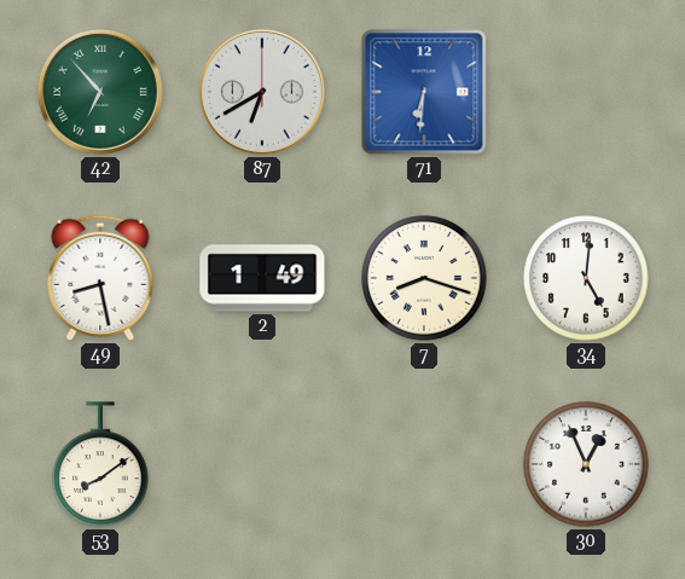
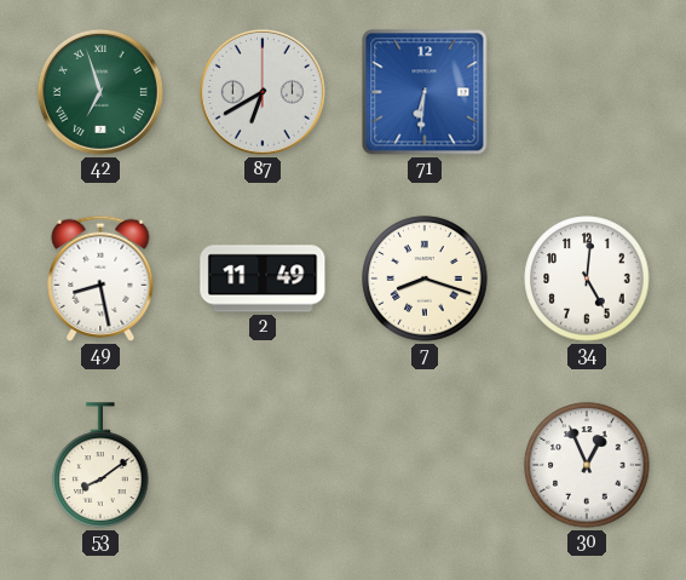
42: 6:53 -> 6:57 (100, 92)
2: 1:49 -> 11:49 (263, 278)
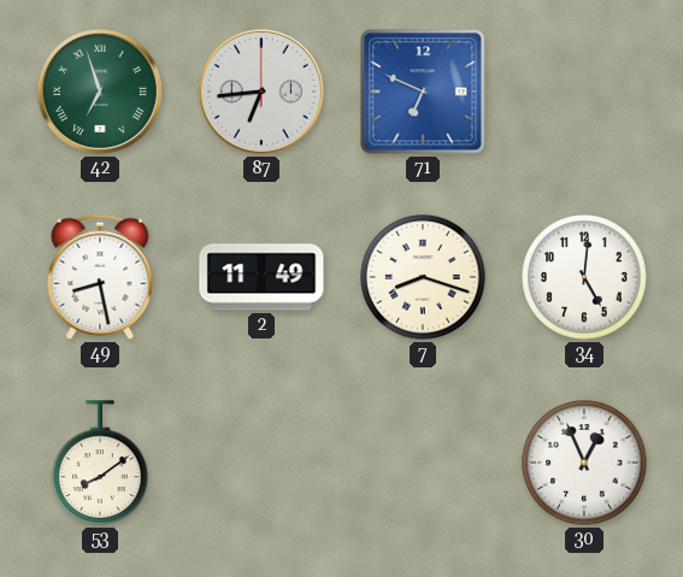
87: 6:40 -> 6:44 (261, 92)
71: 6:31 -> 6:49 (423, 92)
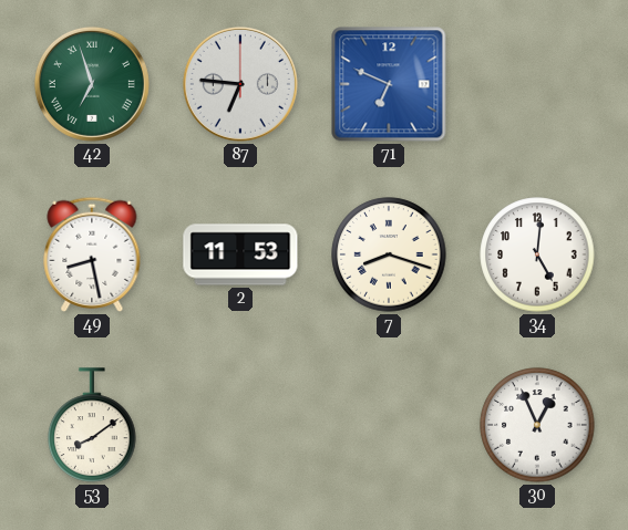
87: 6:44 -> 6:46 (240, 84)
2: 11:49 -> 11:53 (240, 254)
